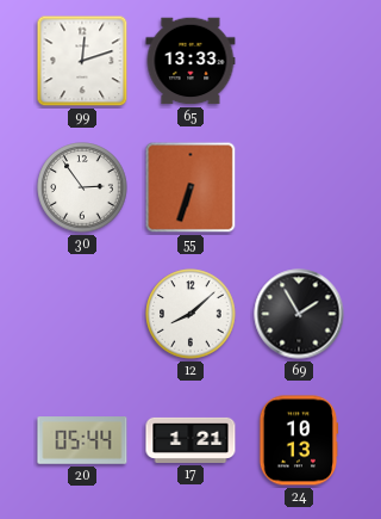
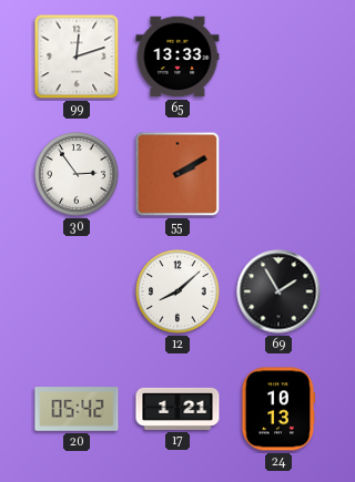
55: 6:33 -> 2:10 (177, 174)
20: 05:44 -> 05:42 (77, 409)
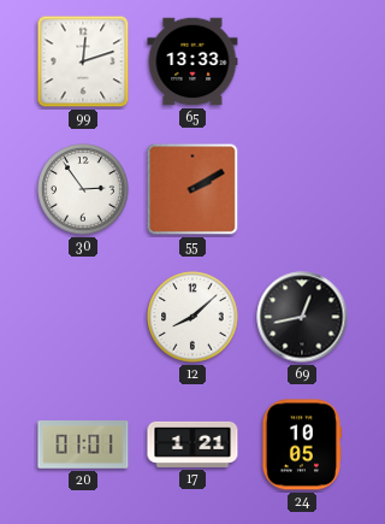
69: 1:55 -> 12:43 (302, 317)
20: 05:42 -> 01:01 (83, 444)
24: 10:13 -> 10:05 (302, 444)
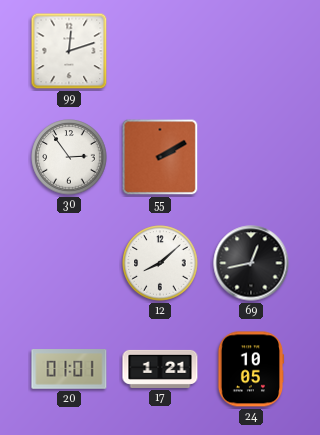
65: 13:33 -> none (192, 61)
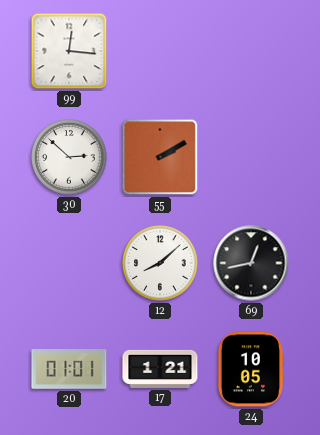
99: 12:12 -> 12:16 (69, 51)
30: 2:54 -> 2:52 (69, 157)
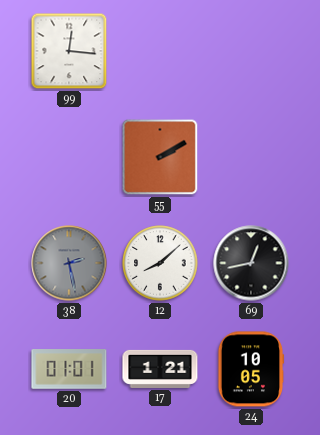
30: 2:52 -> none (69, 157)
38: none -> 2:28 (69, 263)
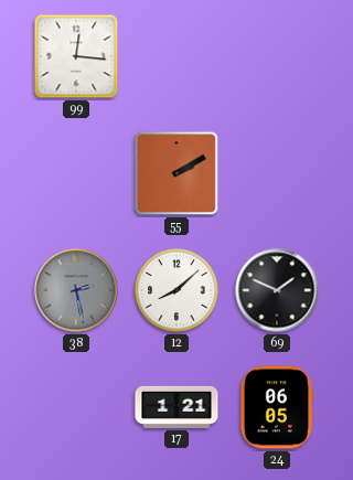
69: 12:43 -> 1:49 (277, 290)
20: 01:01 -> none (69, 369)
24: 10:05 -> 06:05 (277, 407)
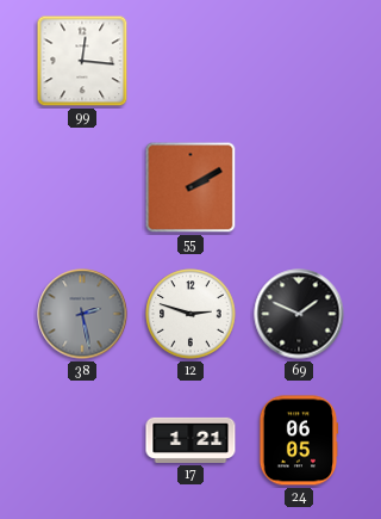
12: 8:08 -> 2:48 (190, 314)
